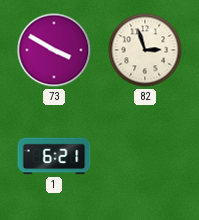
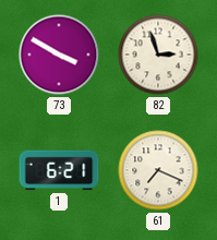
61: none -> 7:19 (158, 170)
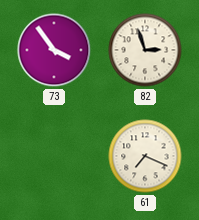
73: 3:50 -> 3:54 (54, 50)
1: 6:21 -> none (59, 170)
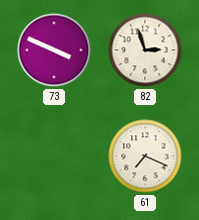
73: 3:54 -> 3:49 (54, 50)
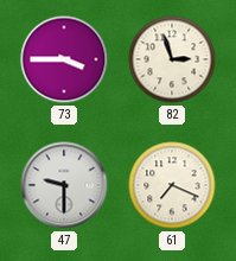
73: 3:49 -> 3:45 (64, 59)
47: none -> 9:30 (64, 185)
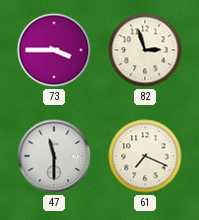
47: 9:30 -> 11:30 (54, 156)
